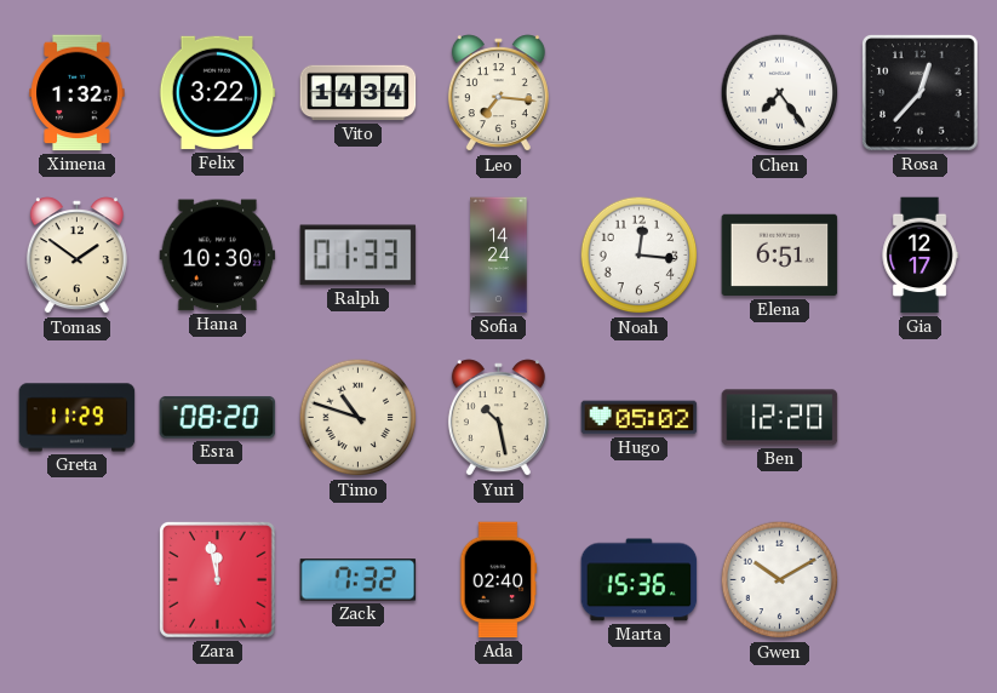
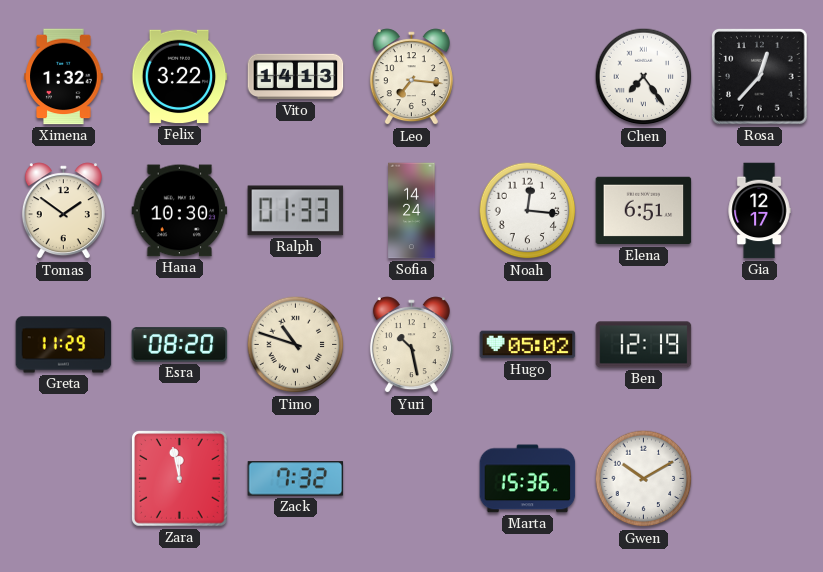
Vito: 14:34 -> 14:13 (296, 77)
Ben: 12:20 -> 12:19 (644, 345)
Ada: 02:40 -> none (498, 580)
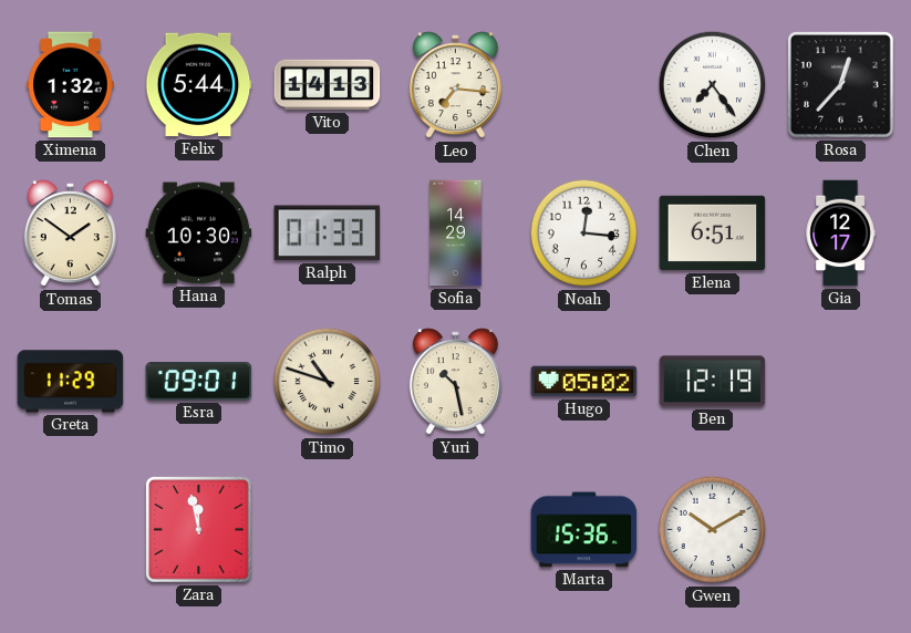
Felix: 3:22 -> 5:44 (198, 85)
Sofia: 14:24 -> 14:29 (456, 234)
Esra: 08:20 -> 09:01 (199, 382)
Zack: 7:32 -> none (296, 479)
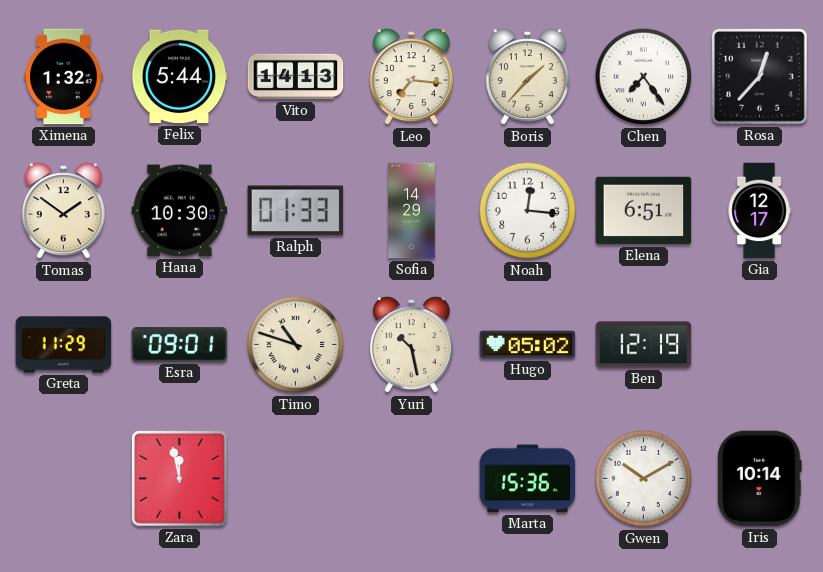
Boris: none -> 1:37 (527, 77)
Iris: none -> 10:14 (760, 479)
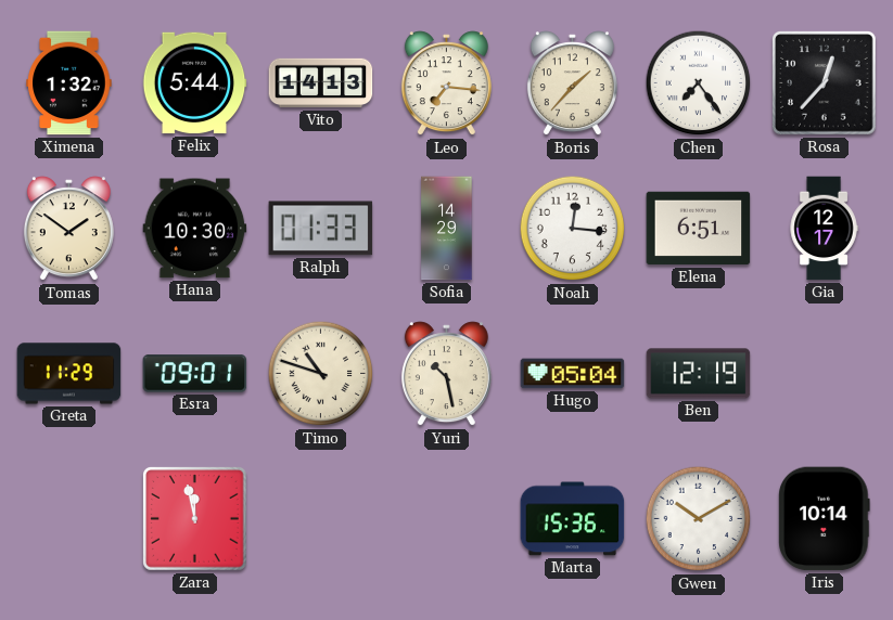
Hugo: 05:02 -> 05:04 (573, 374)
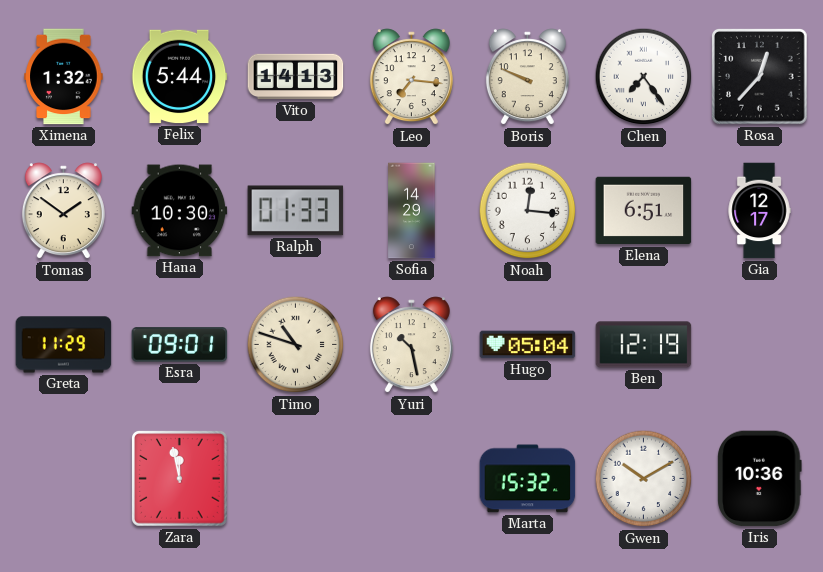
Boris: 1:37 -> 9:49 (527, 77)
Marta: 15:36 -> 15:32 (528, 479)
Iris: 10:14 -> 10:36 (760, 479)
